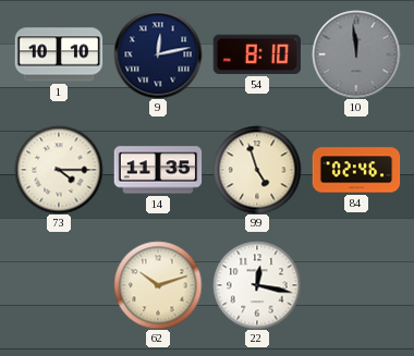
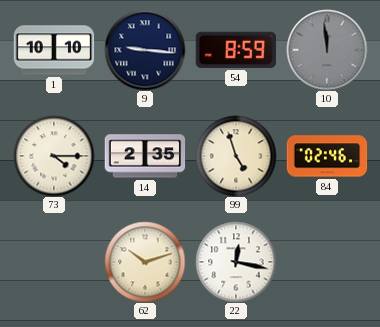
9: 12:13 -> 9:16 (145, 50)
54: 8:10 -> 8:59 (235, 50)
14: 11:35 -> 2:35 (145, 156)
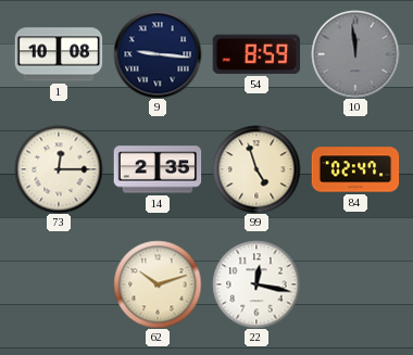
1: 10:10 -> 10:08 (59, 54)
73: 4:15 -> 12:15 (59, 169)
84: 02:46 -> 02:47 (355, 169)
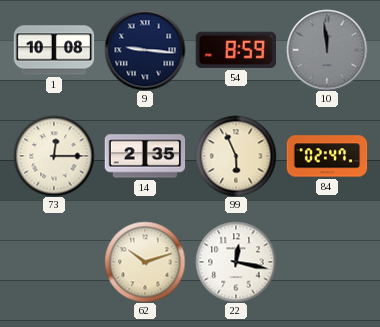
99: 4:57 -> 5:56 (236, 156)
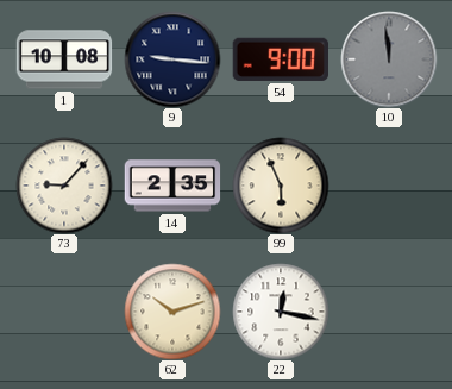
54: 8:59 -> 9:00 (280, 59)
73: 12:15 -> 9:07 (64, 186)
84: 02:47 -> none (327, 156)
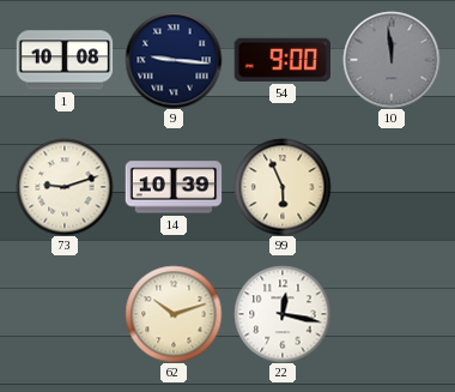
73: 9:07 -> 9:12 (65, 187)
14: 2:35 -> 10:39 (174, 187)
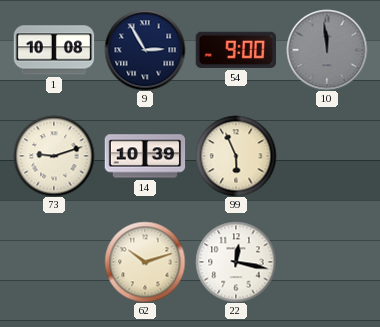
9: 9:16 -> 2:55 (145, 50)
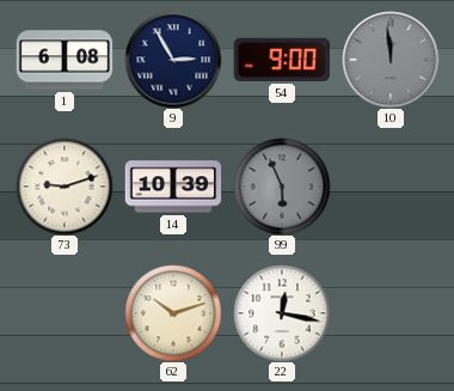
1: 10:08 -> 6:08 (65, 60)
99 dial: cream -> grey (282, 187)
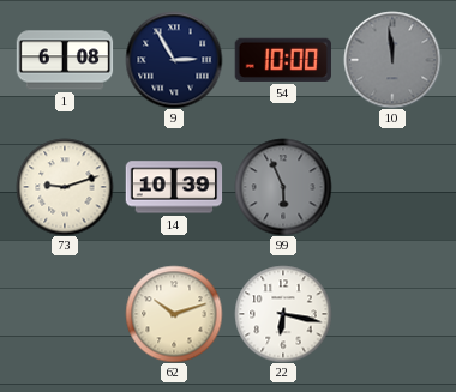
54: 9:00 -> 10:00 (282, 60)
22: 12:17 -> 6:17 (283, 314)
